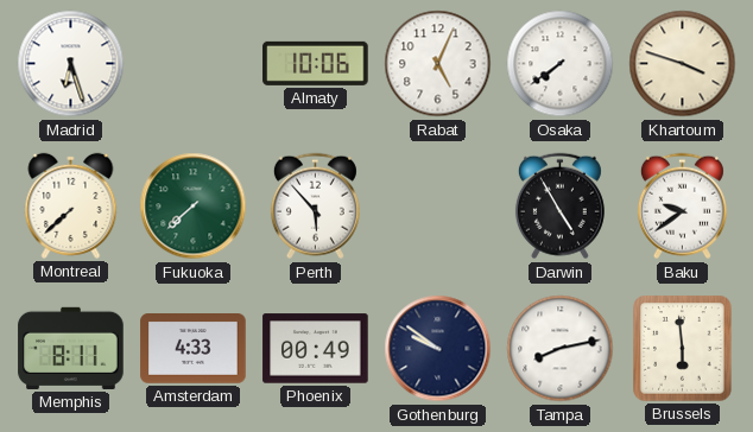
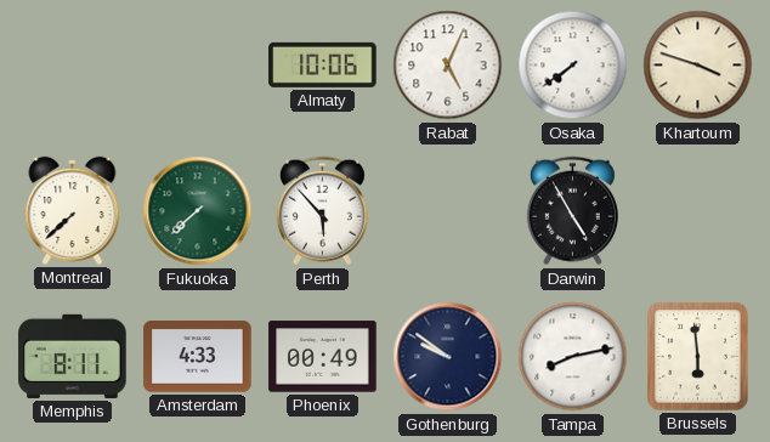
Madrid: 6:27 -> none (71, 64)
Baku: 9:39 -> none (682, 207)
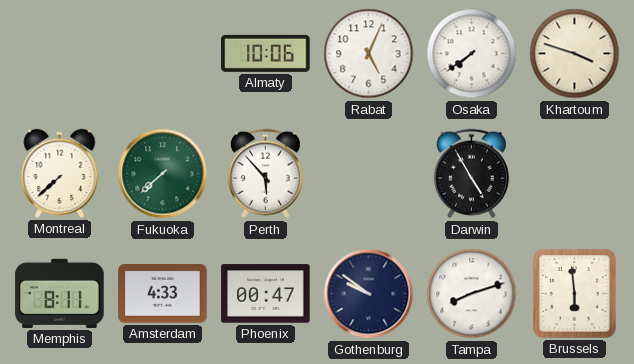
Phoenix: 00:49 -> 00:47 (266, 294)
Tampa: 8:13 -> 8:12 (472, 294)
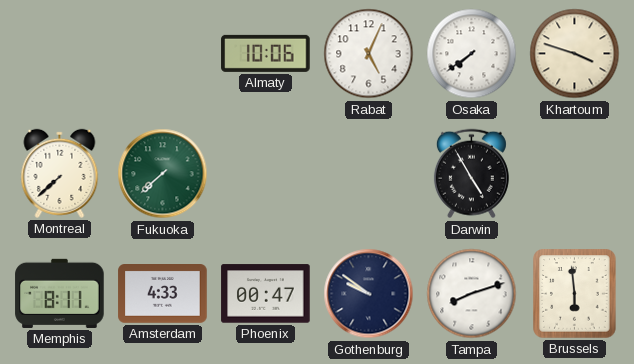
Perth: 5:53 -> none (265, 174)
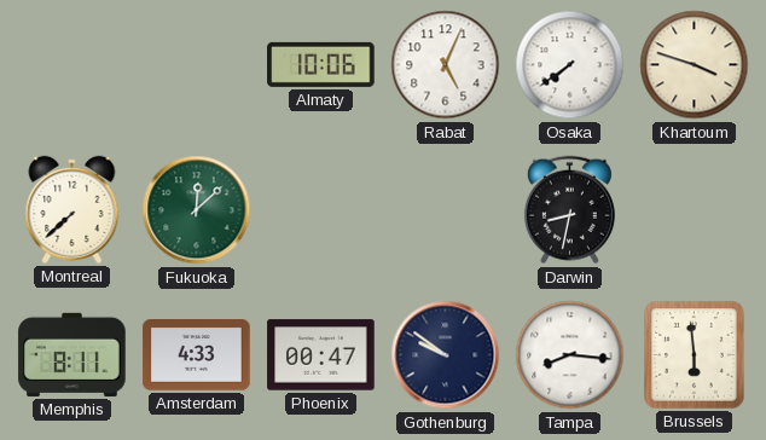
Fukuoka: 7:38 -> 12:08 (197, 210)
Darwin: 4:55 -> 8:32 (569, 210)
Tampa: 8:12 -> 8:16 (570, 355)
